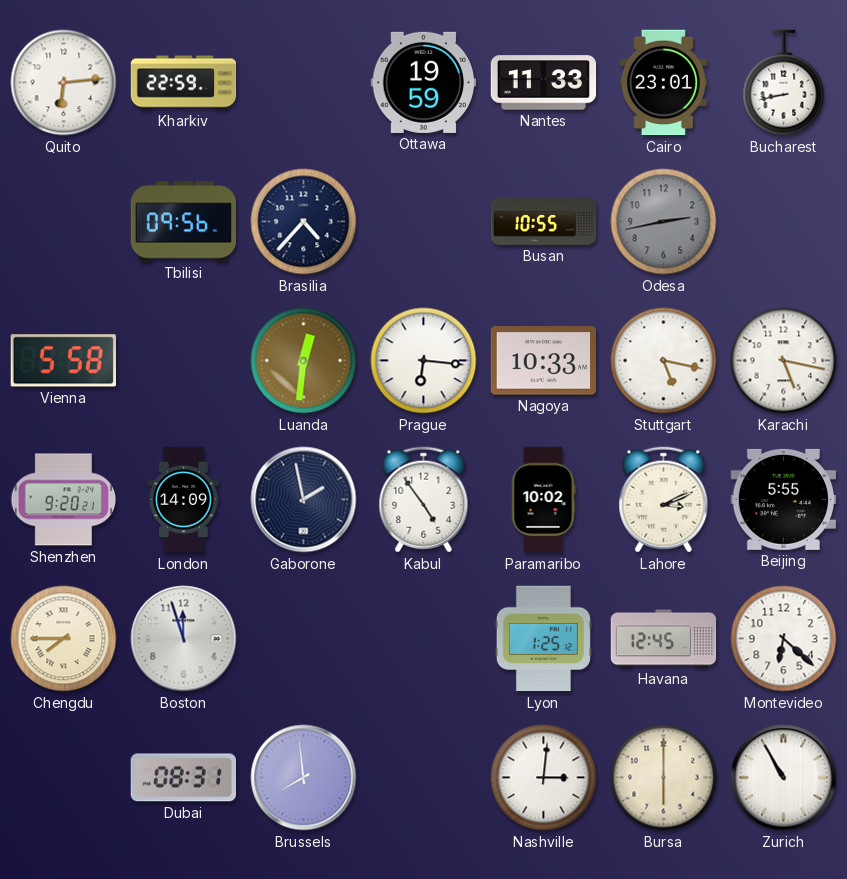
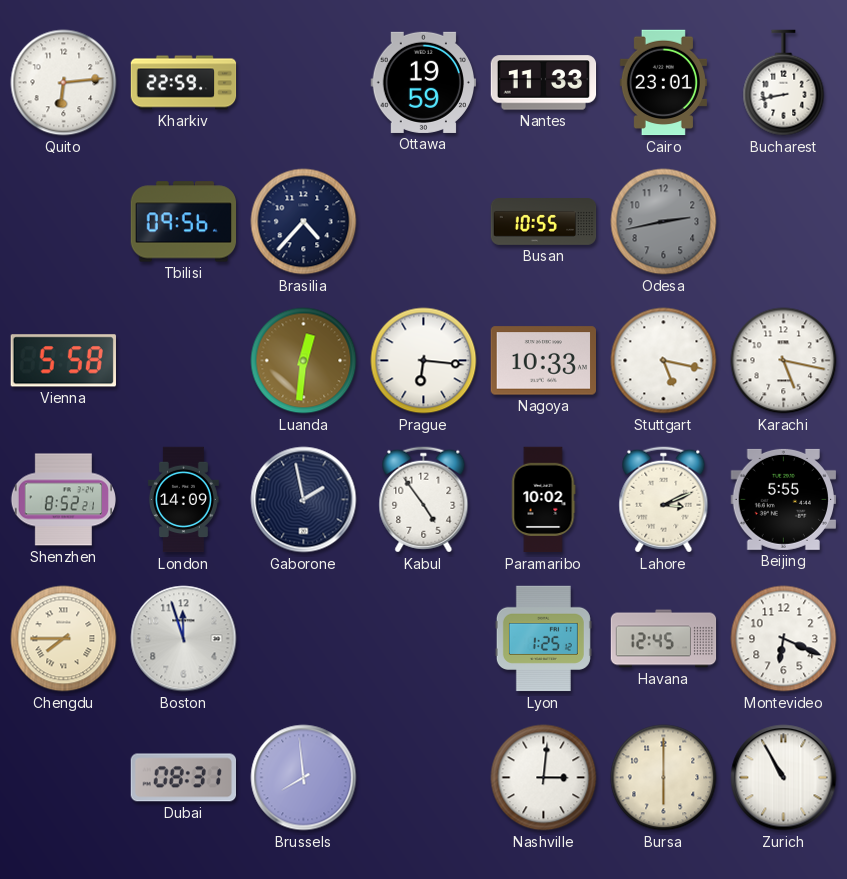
Shenzhen: 9:20 -> 8:52 (63, 500)
Montevideo: 6:22 -> 6:19 (784, 639)
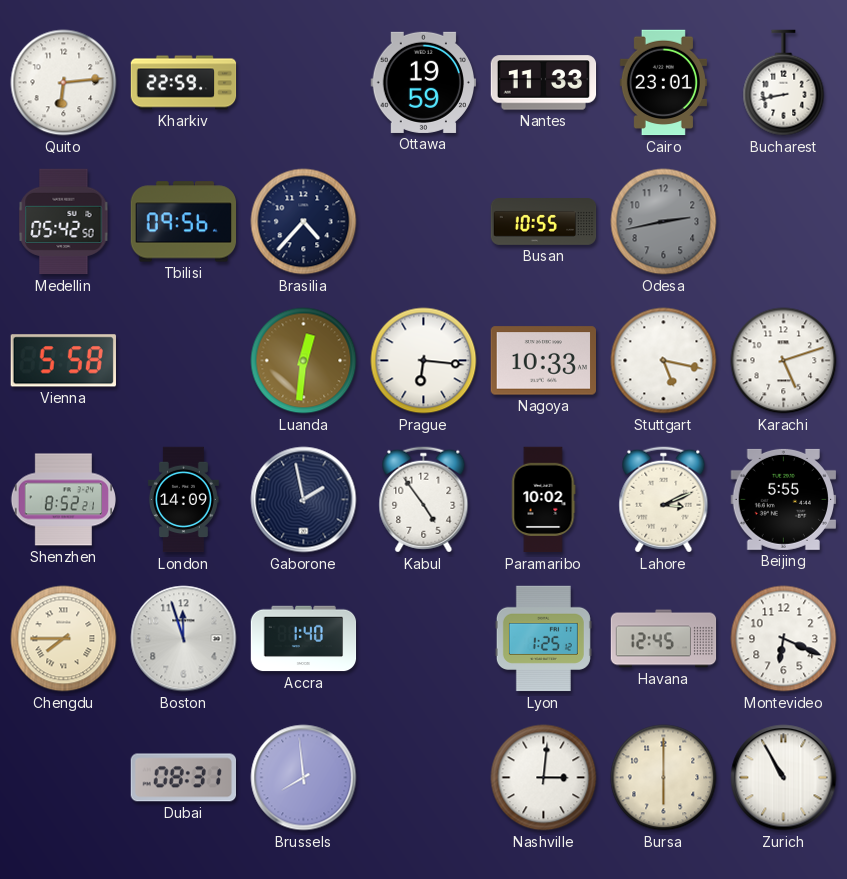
Medellin: none -> 05:42 (64, 222)
Karachi: 5:17 -> 5:12 (784, 361)
Accra: none -> 1:40 (304, 639)
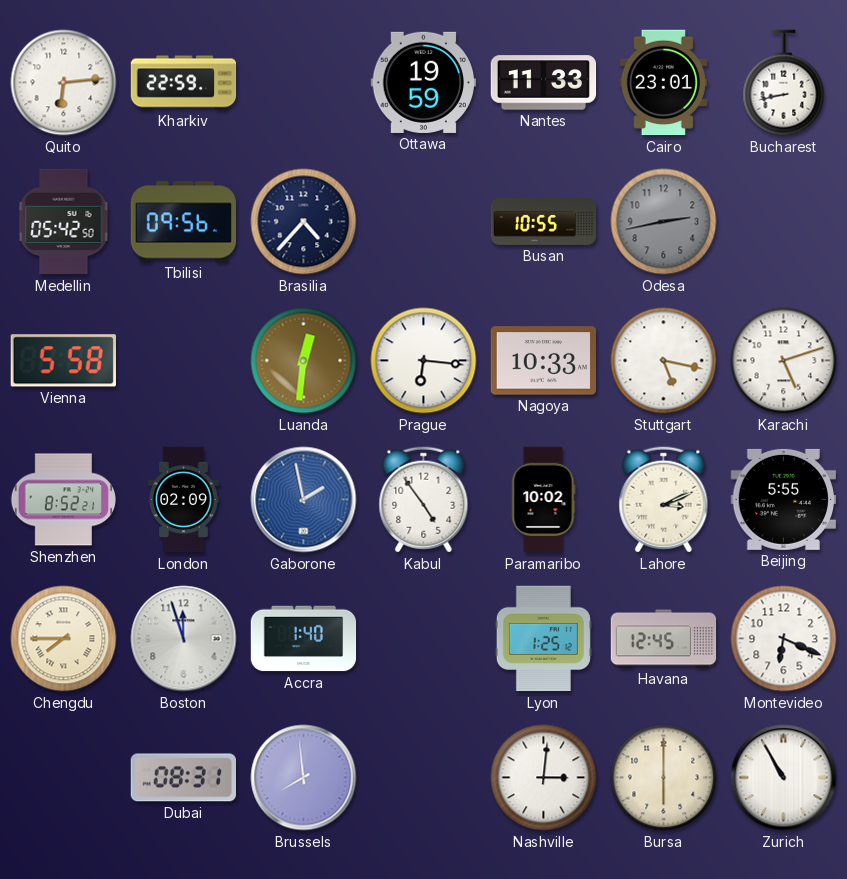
London: 14:09 -> 02:09 (183, 500)
Gaborone dial: navy -> blue (304, 500)
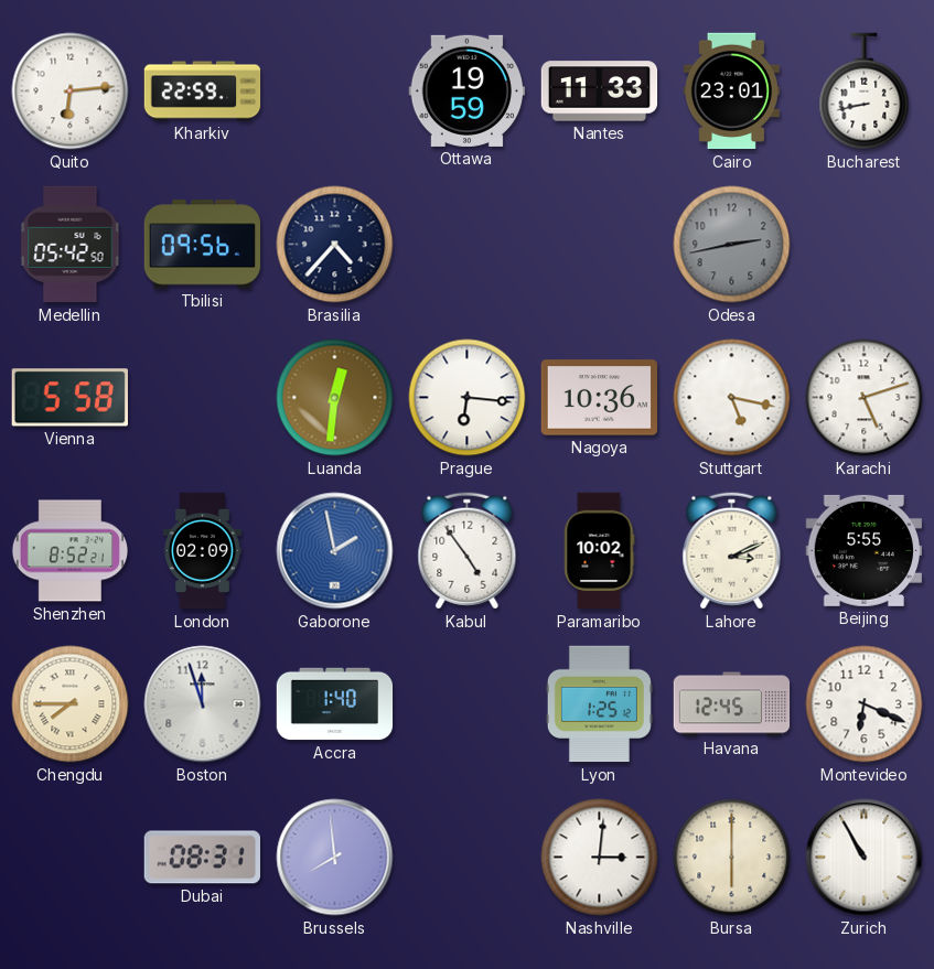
Busan: 10:55 -> none (544, 222)
Nagoya: 10:33 -> 10:36 (600, 398)
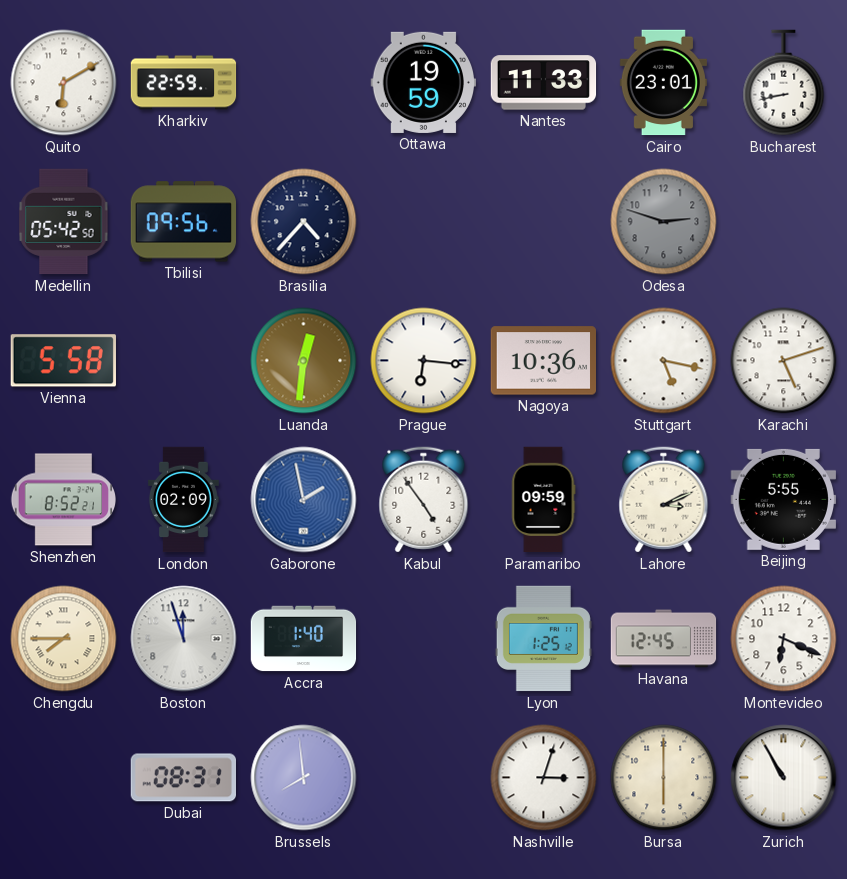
Quito: 6:14 -> 6:10 (64, 83)
Odesa: 2:43 -> 2:48 (664, 222)
Paramaribo: 10:02 -> 09:59 (544, 500)
Nashville: 3:01 -> 3:03 (544, 778)
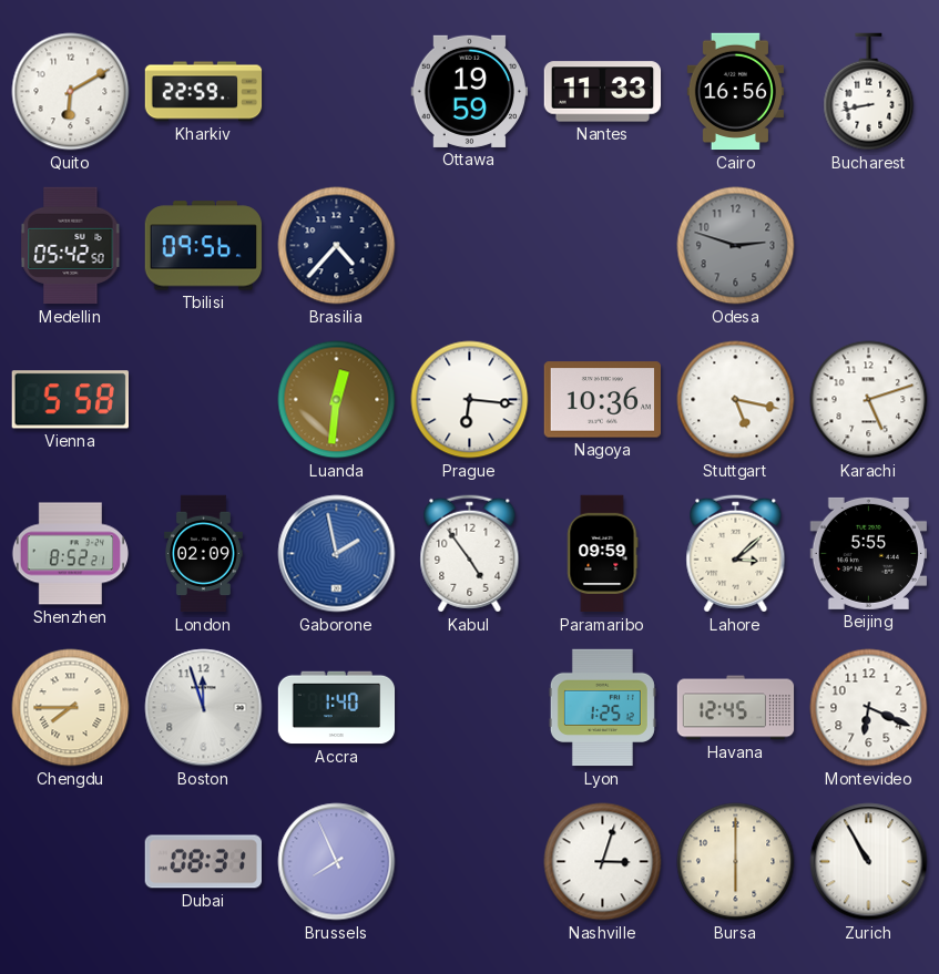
Cairo: 23:01 -> 16:56 (735, 92)
Lahore: 3:11 -> 3:08 (736, 554)
Brussels: 7:59 -> 7:56 (337, 862)
